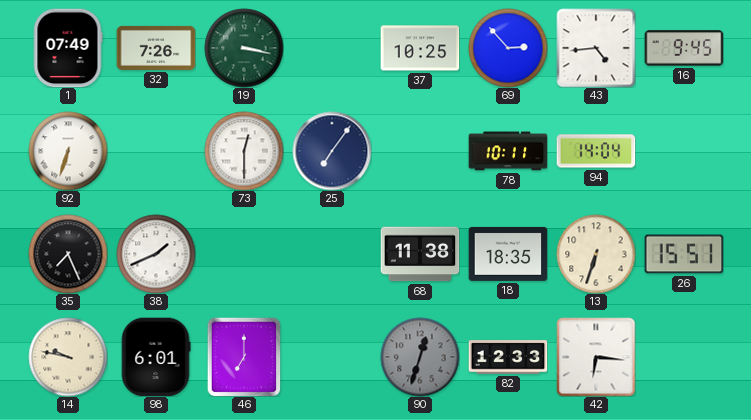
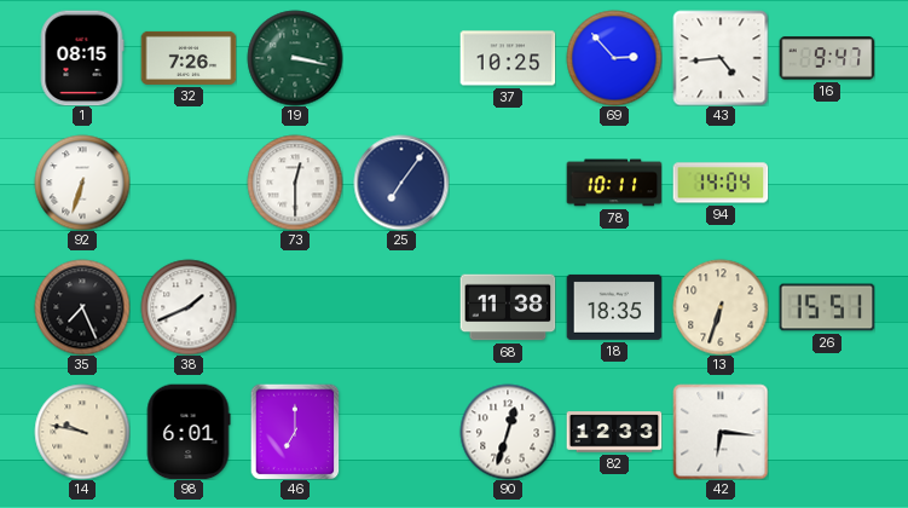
1: 07:49 -> 08:15 (82, 58)
16: 9:45 -> 9:47 (827, 58)
90 dial: grey -> white (508, 432)
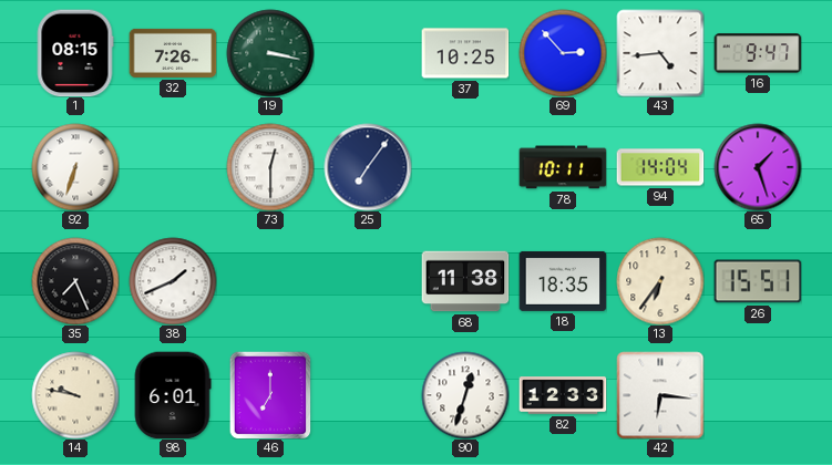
65: none -> 1:27 (758, 167)
13: 6:33 -> 6:36 (660, 281)
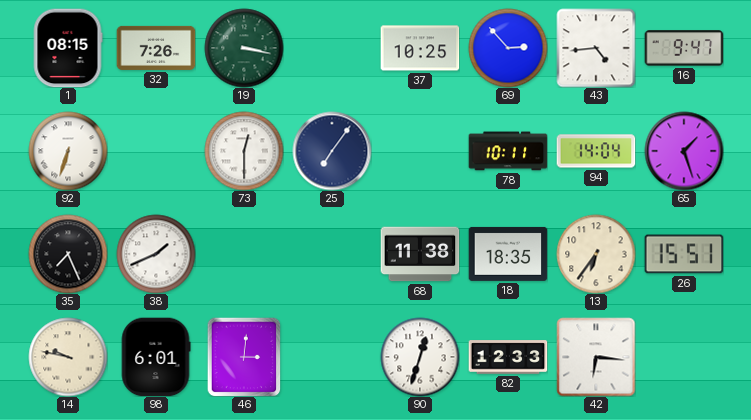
46: 7:00 -> 3:01 (244, 357)
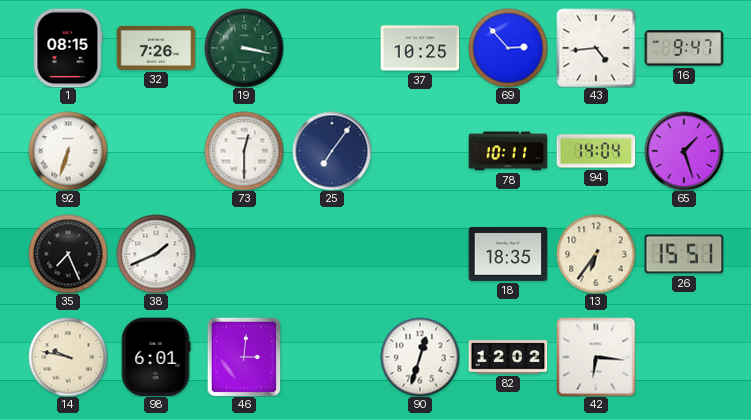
68: 11:38 -> none (420, 254)
82: 12:33 -> 12:02 (508, 357)
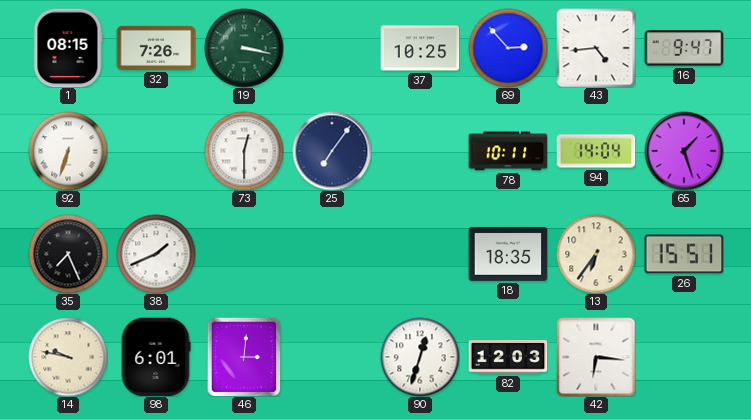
82: 12:02 -> 12:03 (508, 357)
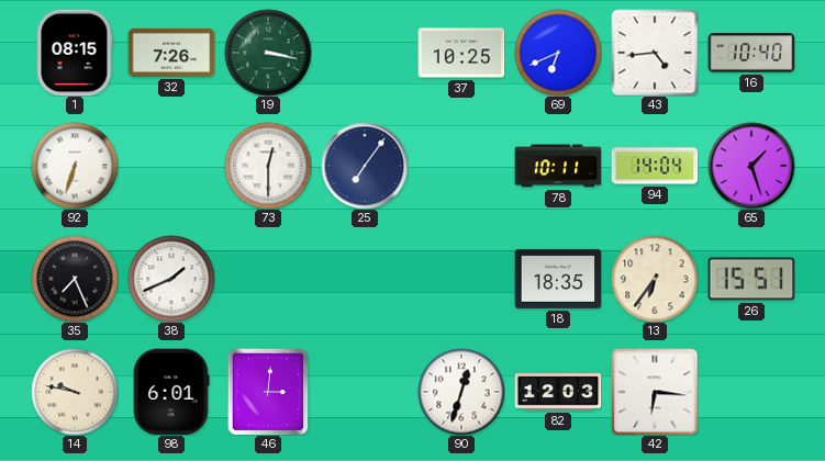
69: 2:53 -> 6:41 (558, 53)
16: 9:47 -> 10:40 (751, 53)
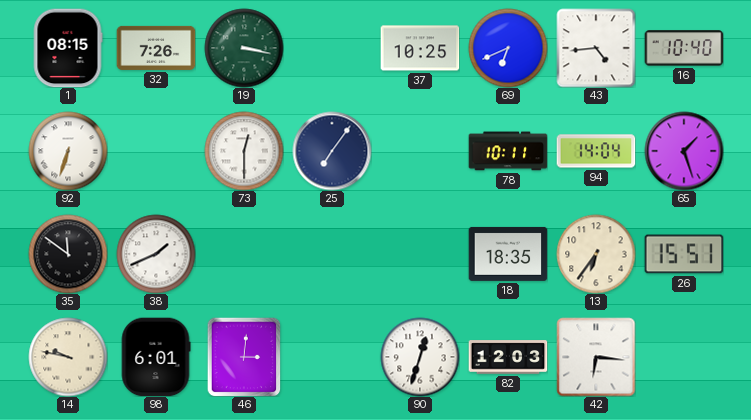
35: 7:26 -> 11:51 (68, 254)
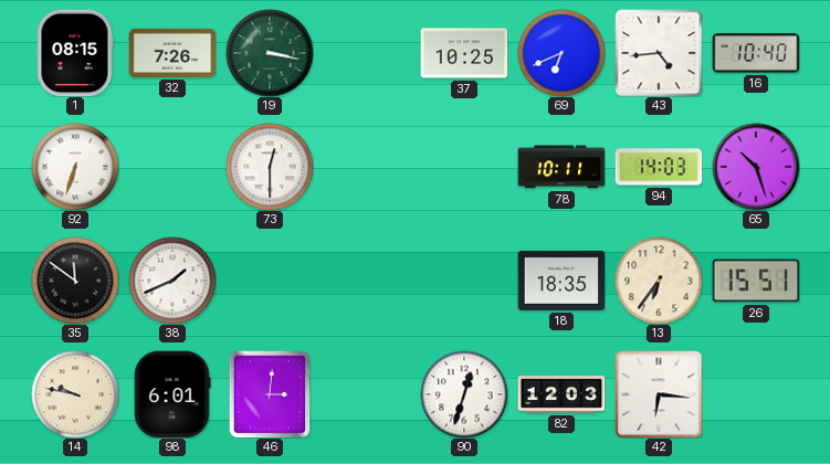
25: 7:06 -> none (332, 151)
94: 14:04 -> 14:03 (659, 167)
65: 1:27 -> 10:27 (756, 167)
